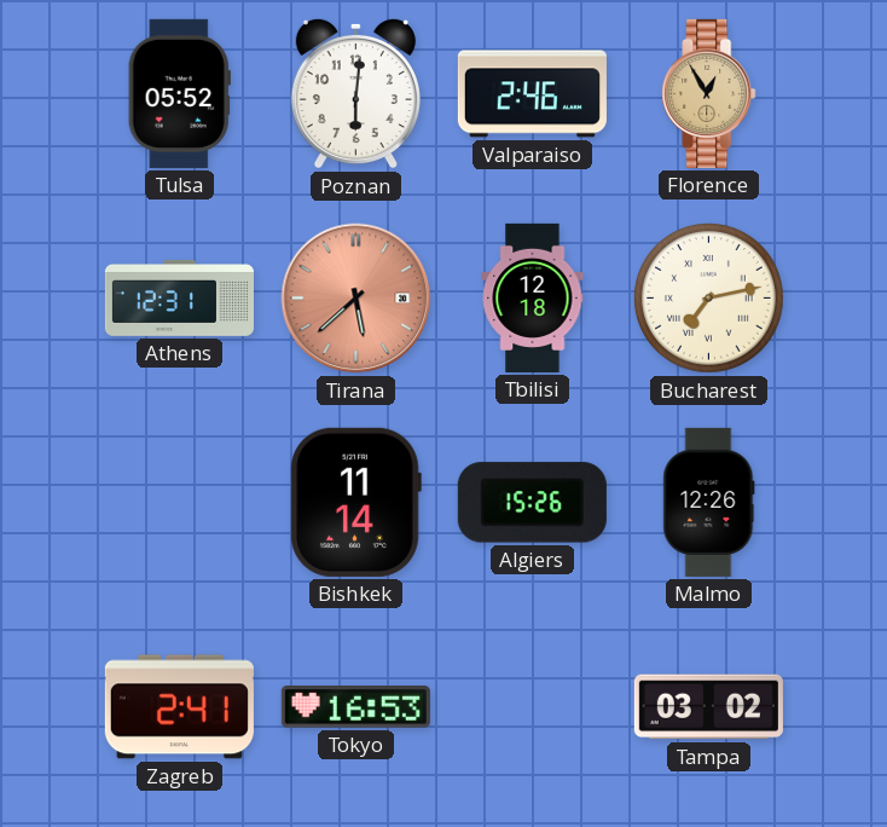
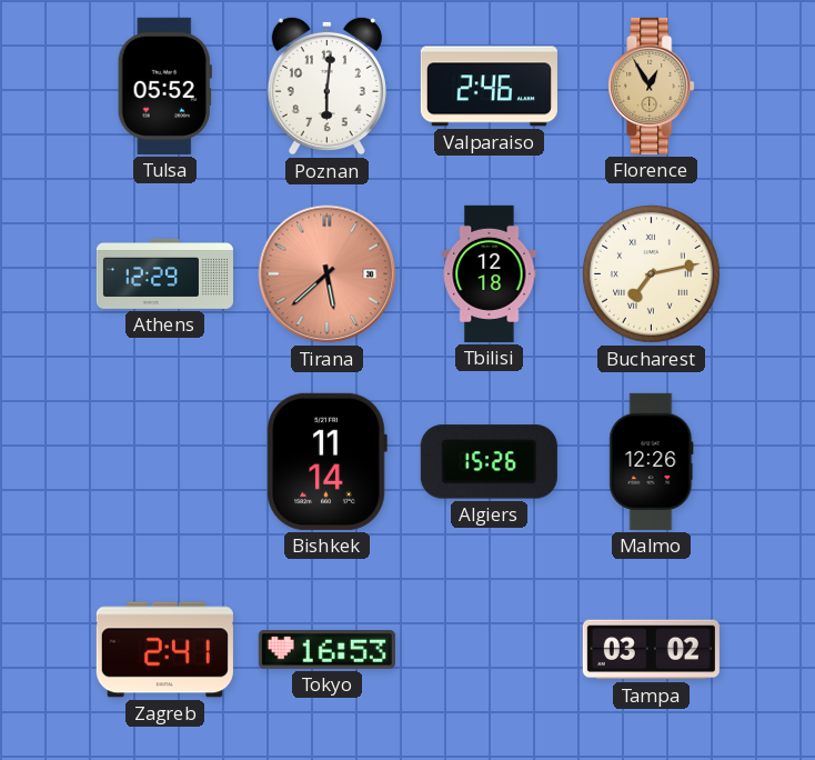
Athens: 12:31 -> 12:29 (164, 273)
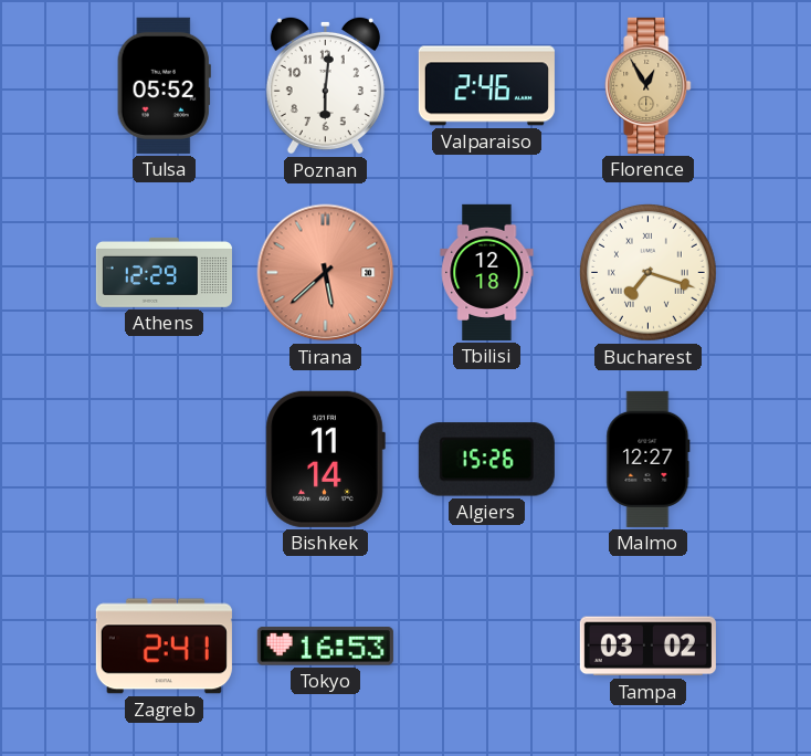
Bucharest: 7:13 -> 7:18 (649, 273)
Malmo: 12:26 -> 12:27 (649, 459)
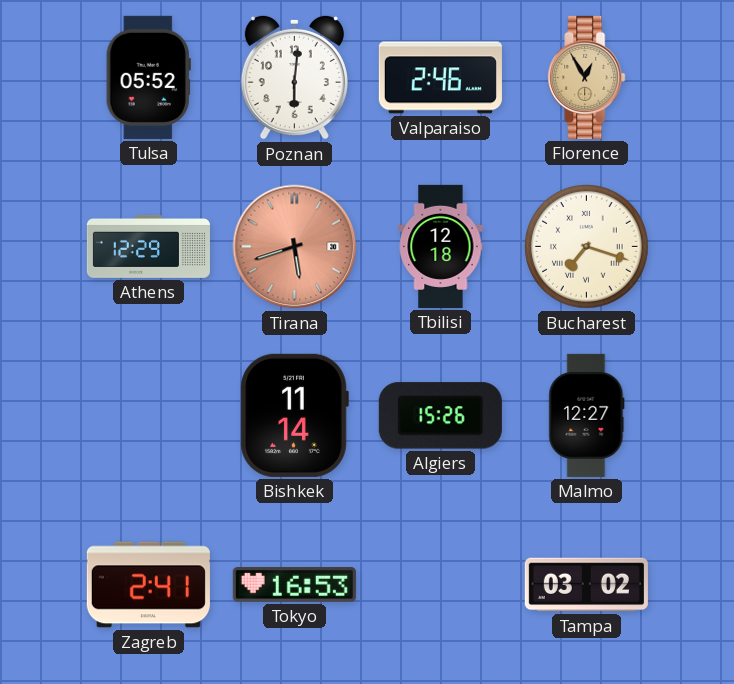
Tirana: 5:38 -> 5:42 (295, 247)
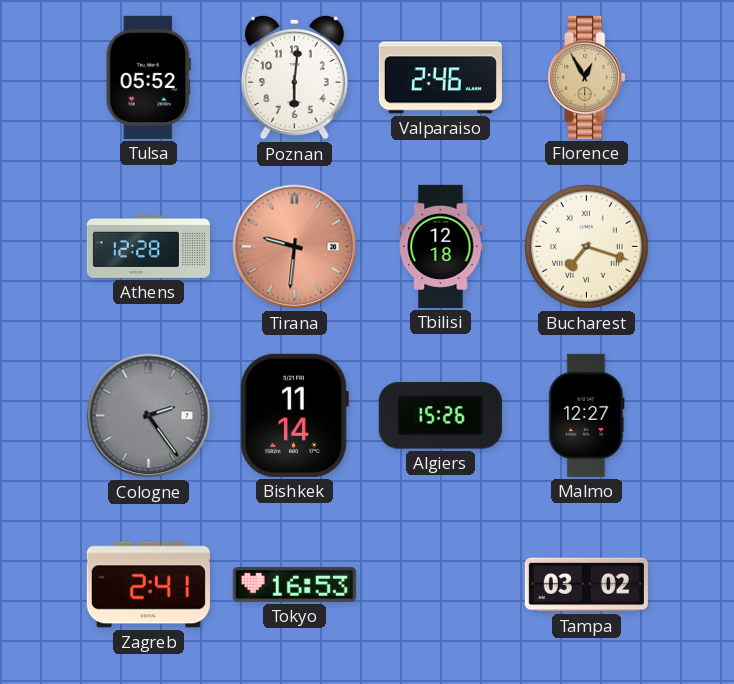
Athens: 12:29 -> 12:28 (148, 246)
Tirana: 5:42 -> 9:31 (295, 247)
Cologne: none -> 2:24 (149, 416)
